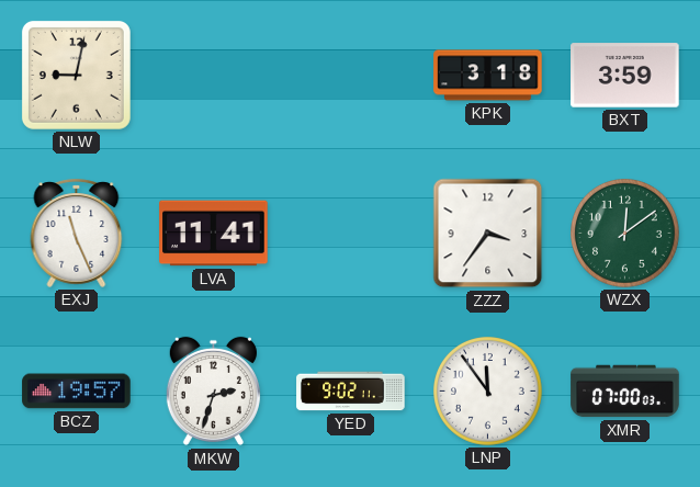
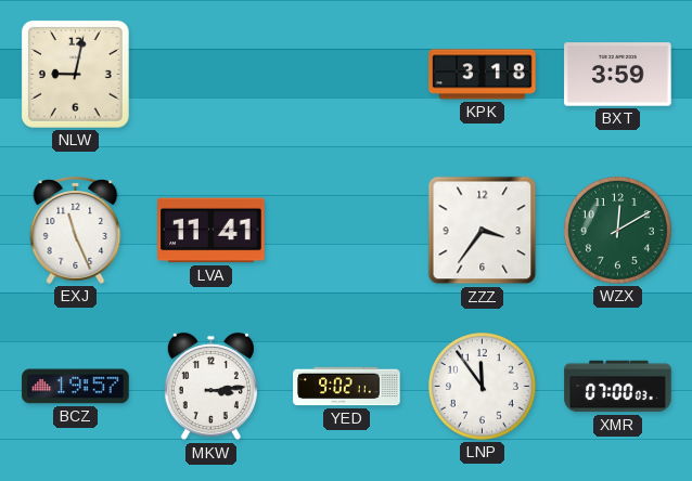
WZX: 12:09 -> 12:10 (618, 231)
MKW: 2:33 -> 3:14 (210, 387)
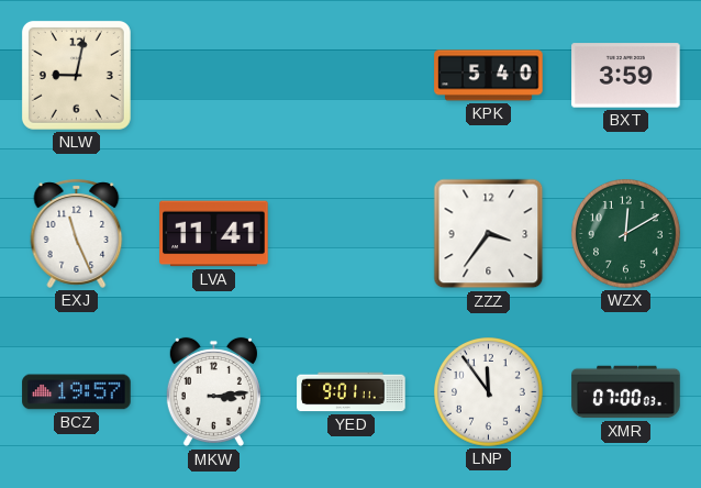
KPK: 3:18 -> 5:40 (489, 76)
YED: 9:02 -> 9:01 (352, 392)
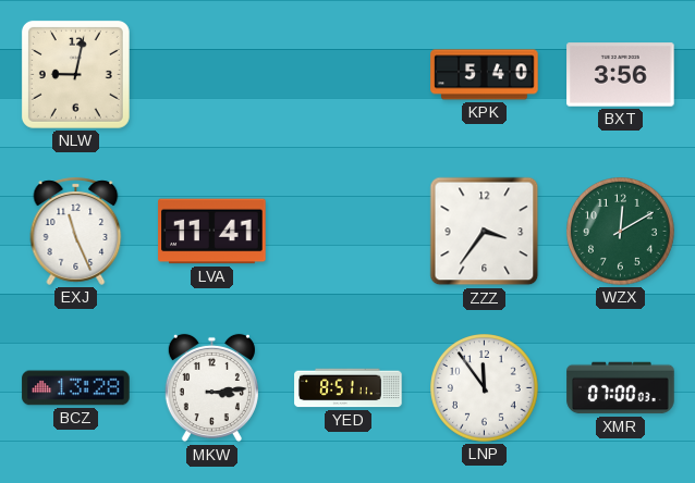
BXT: 3:59 -> 3:56 (621, 75)
BCZ: 19:57 -> 13:28 (76, 388)
YED: 9:01 -> 8:51 (349, 388)
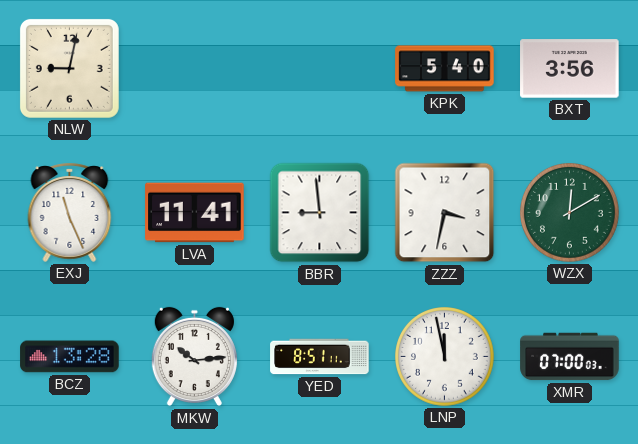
BBR: none -> 8:59 (320, 213)
ZZZ: 3:36 -> 3:32 (445, 213)
MKW: 3:14 -> 10:14 (194, 357)
LNP: 11:54 -> 11:58 (445, 357)
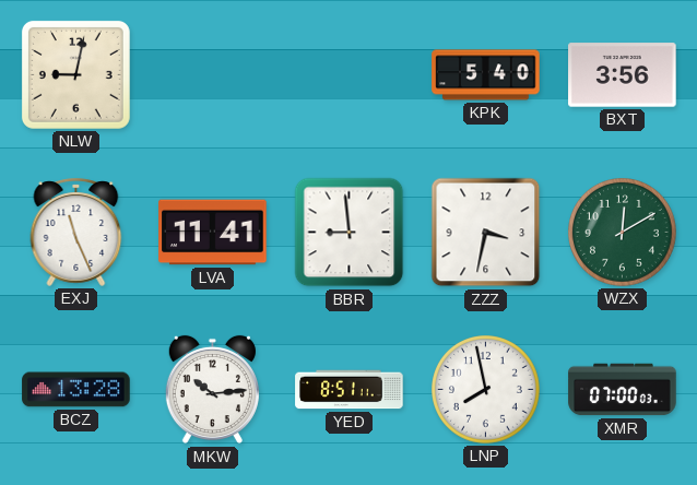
LNP: 11:58 -> 7:58 (486, 390)
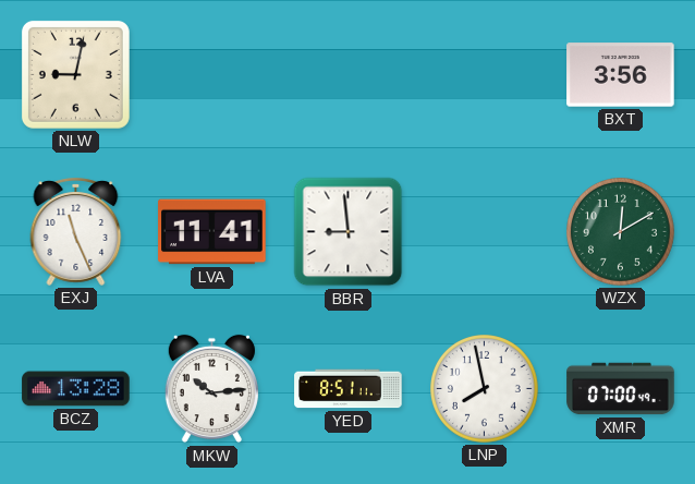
KPK: 5:40 -> none (486, 75)
ZZZ: 3:32 -> none (486, 233)
XMR: 07:00:03 -> 07:00:49 (621, 389)
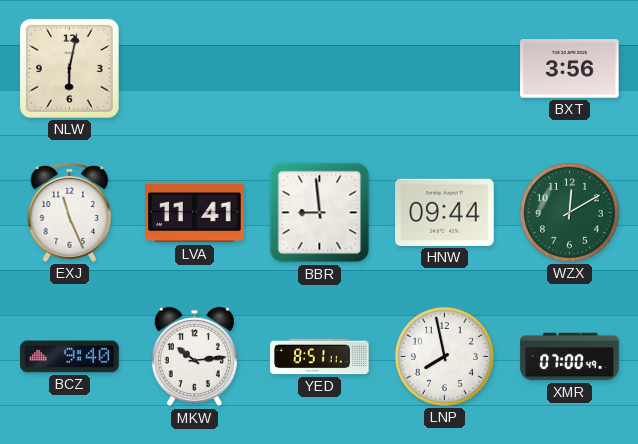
NLW: 9:02 -> 6:02 (69, 68)
HNW: none -> 09:44 (445, 212)
BCZ: 13:28 -> 9:40 (70, 357)
